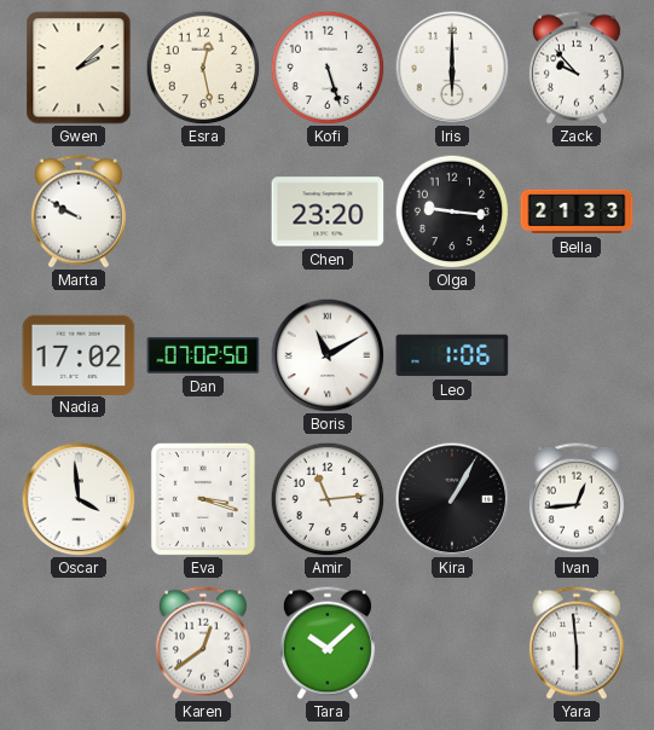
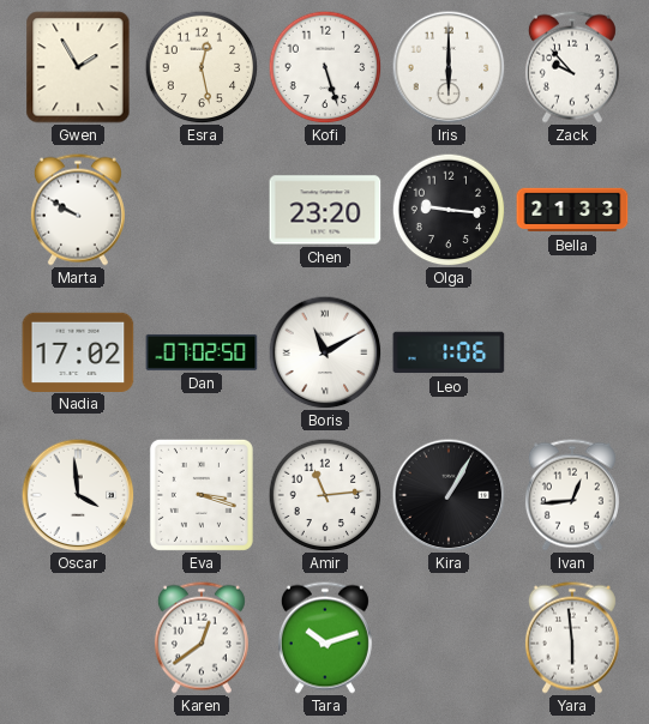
Gwen: 2:08 -> 1:55 (78, 67)
Tara: 10:08 -> 10:12 (325, 638)
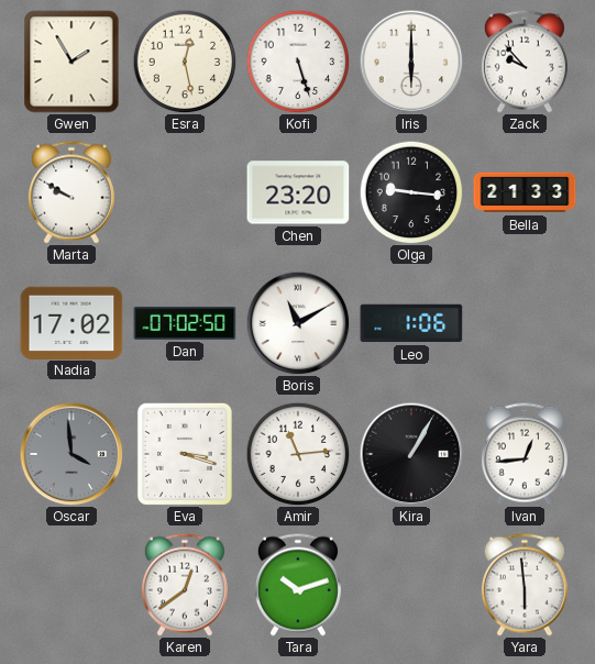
Oscar dial: white -> grey (71, 454)
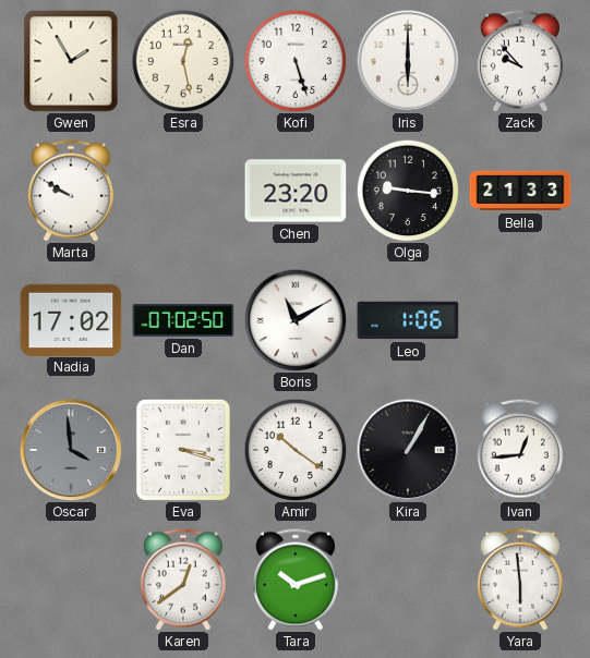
Amir: 11:14 -> 10:21 (296, 450)
